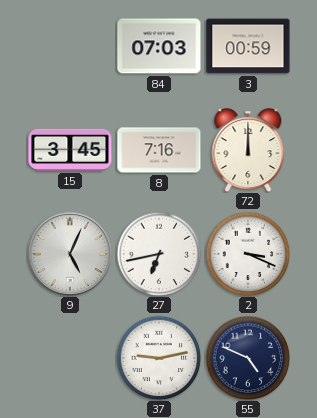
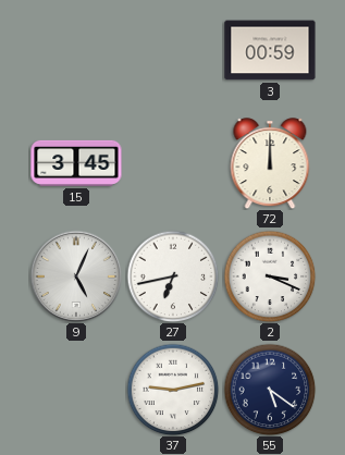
84: 07:03 -> none (159, 46)
8: 7:16 -> none (159, 150)
55: 4:49 -> 5:21 (270, 390)
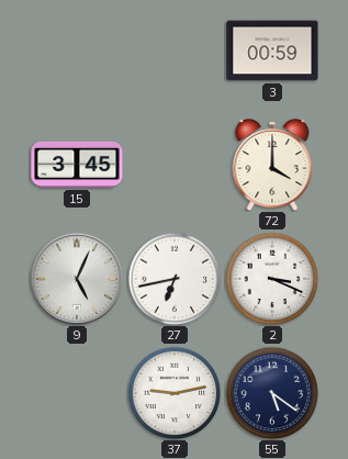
72: 12:00 -> 4:00 (272, 165)
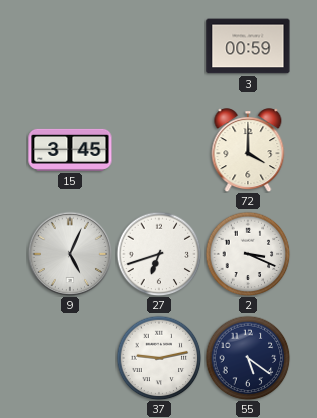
27: 6:43 -> 6:42 (159, 254)
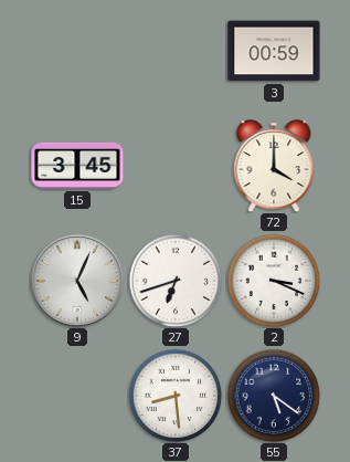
37: 9:13 -> 8:29 (176, 396)
